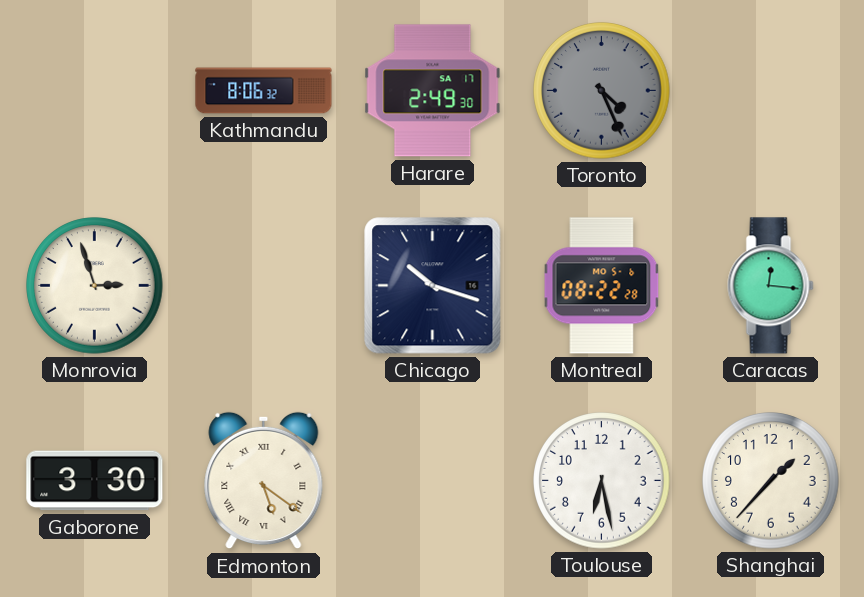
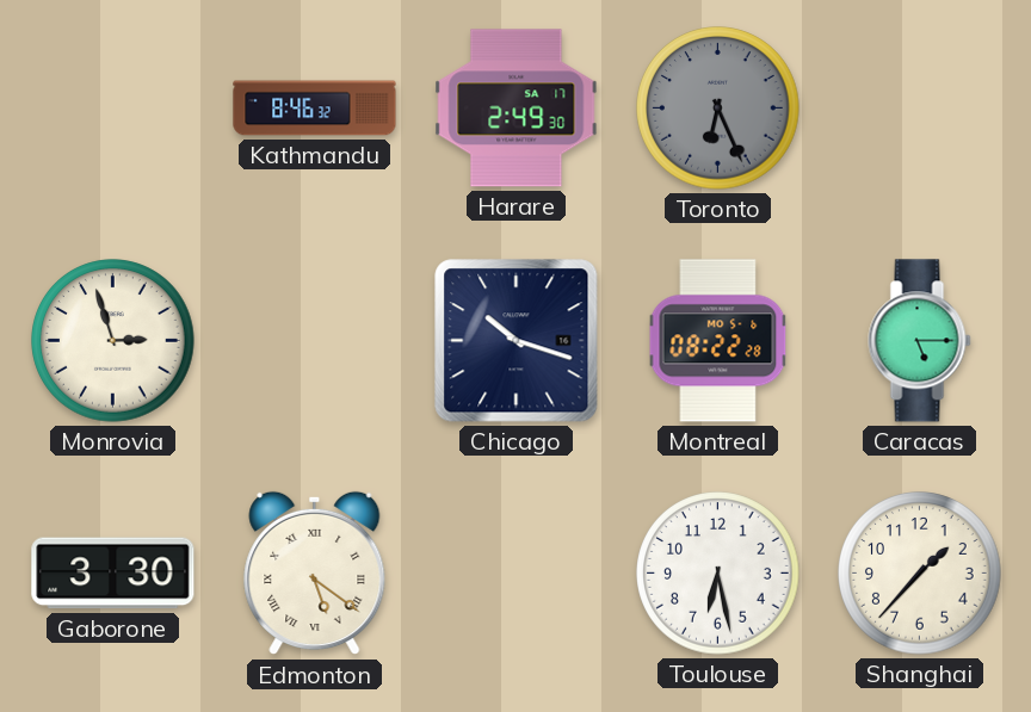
Kathmandu: 8:06 -> 8:46 (315, 109)
Toronto: 4:26 -> 6:26 (718, 109)
Caracas: 12:16 -> 5:15 (920, 341)
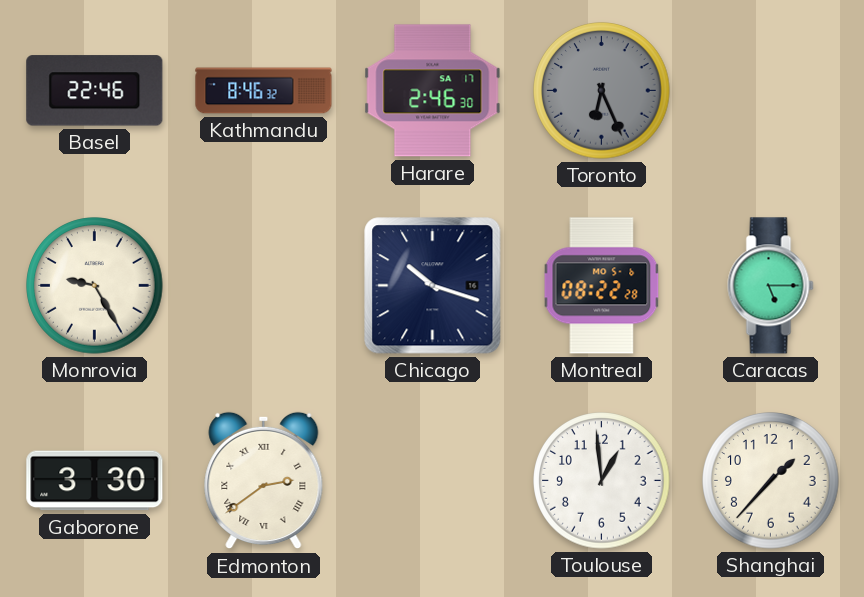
Basel: none -> 22:46 (95, 91)
Harare: 2:49 -> 2:46 (433, 91)
Monrovia: 2:57 -> 9:25 (95, 286)
Edmonton: 5:21 -> 2:39 (264, 481)
Toulouse: 6:28 -> 12:59 (602, 481)
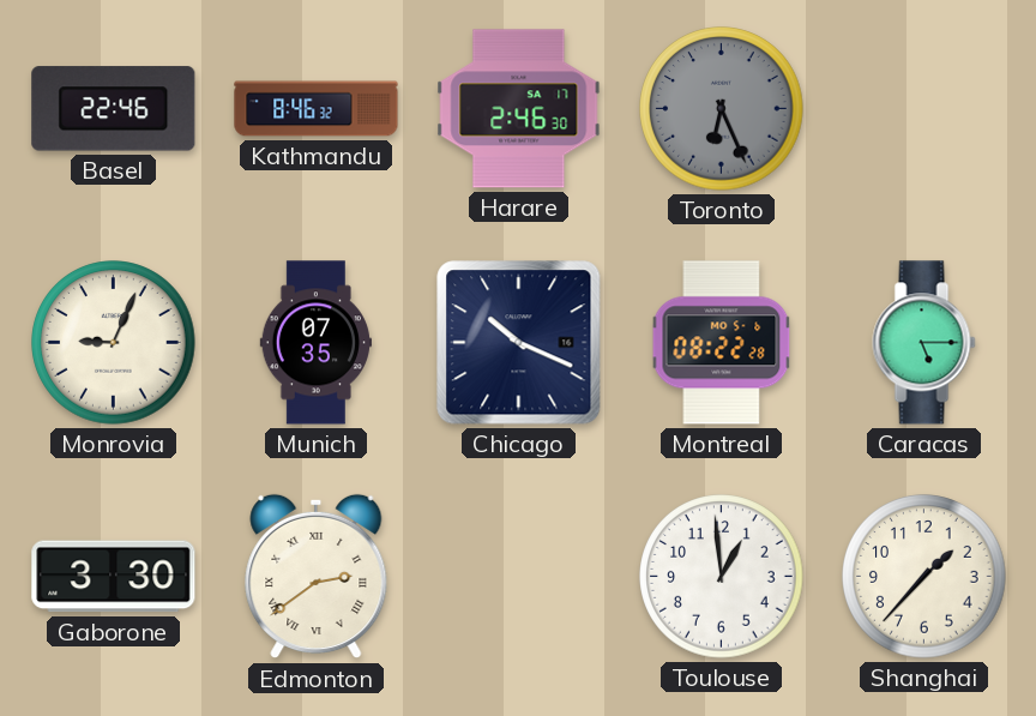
Monrovia: 9:25 -> 9:04 (114, 343)
Munich: none -> 07:35 (315, 343)
Chicago: 10:18 -> 10:19 (519, 343)
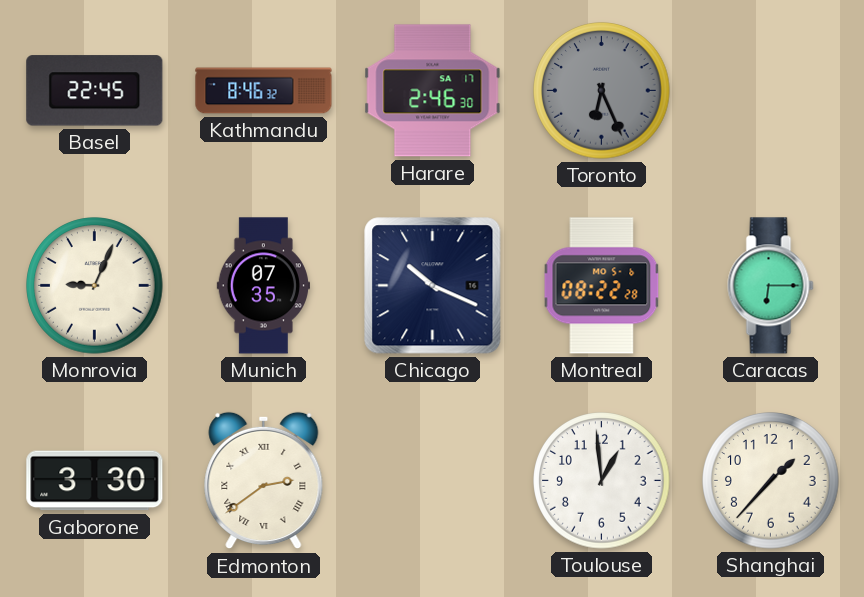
Basel: 22:46 -> 22:45 (95, 91)
Caracas: 5:15 -> 6:15 (771, 286)
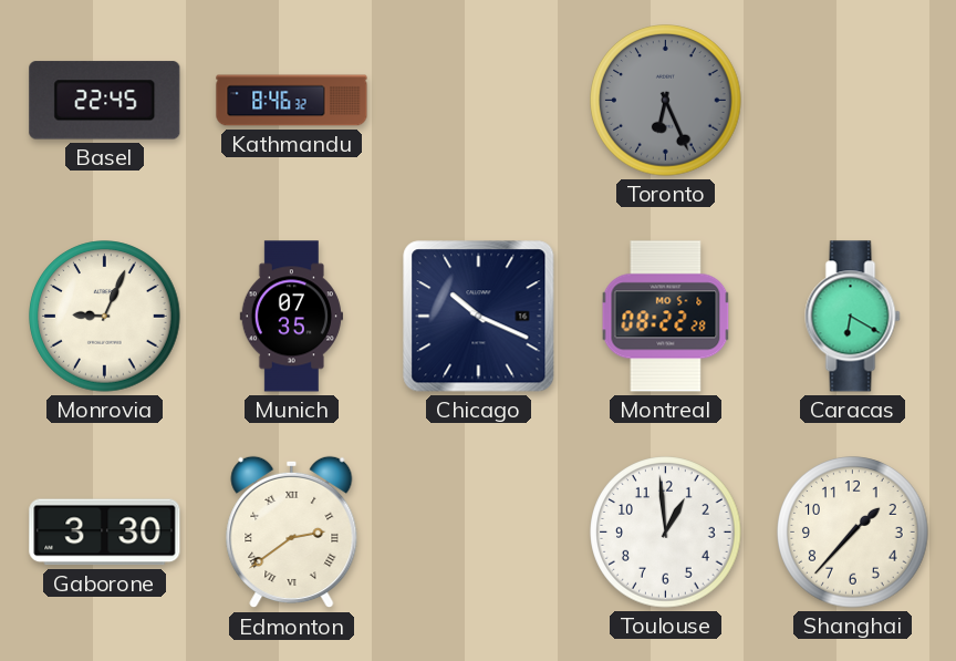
Harare: 2:46 -> none (433, 91)
Caracas: 6:15 -> 6:20 (853, 317)
